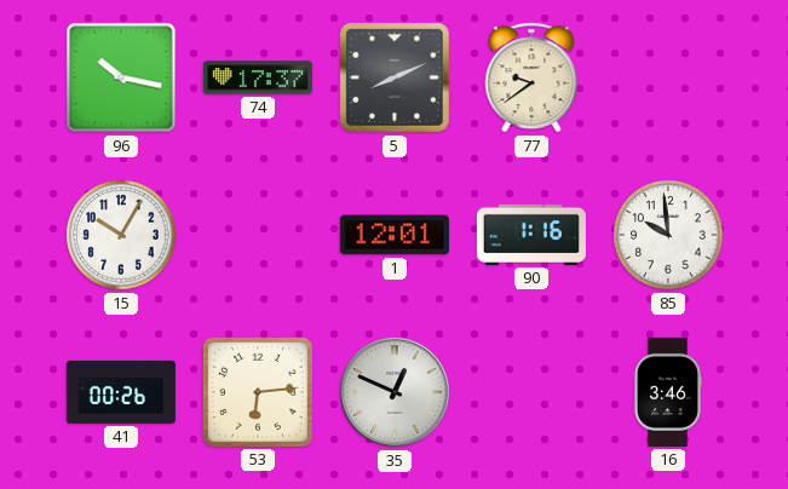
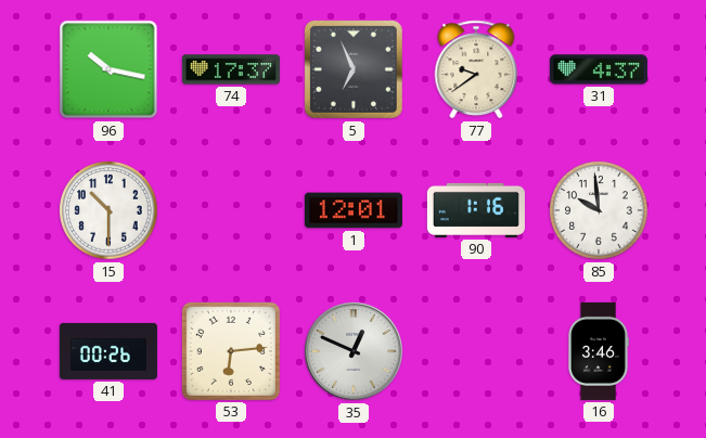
5: 8:11 -> 6:56 (354, 69)
31: none -> 4:37 (599, 69)
15: 10:05 -> 10:30 (108, 210)
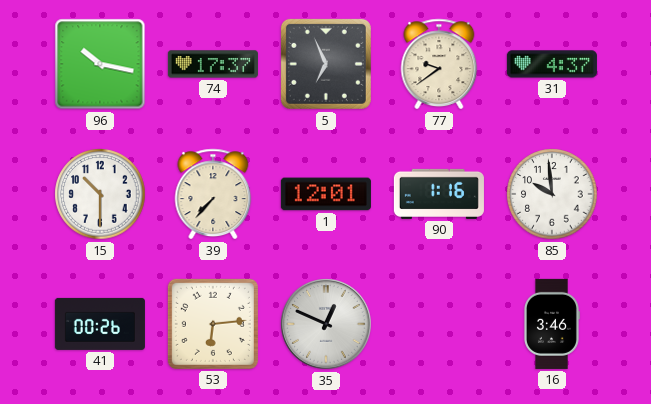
39: none -> 7:37 (213, 194)
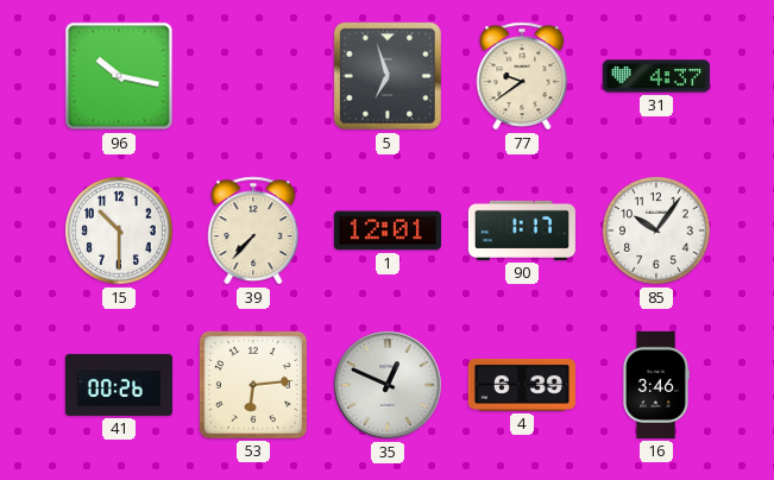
74: 17:37 -> none (213, 64)
5: 6:56 -> 6:57 (388, 76)
90: 1:16 -> 1:17 (522, 230)
85: 9:59 -> 10:06 (656, 230)
4: none -> 6:39 (522, 385)
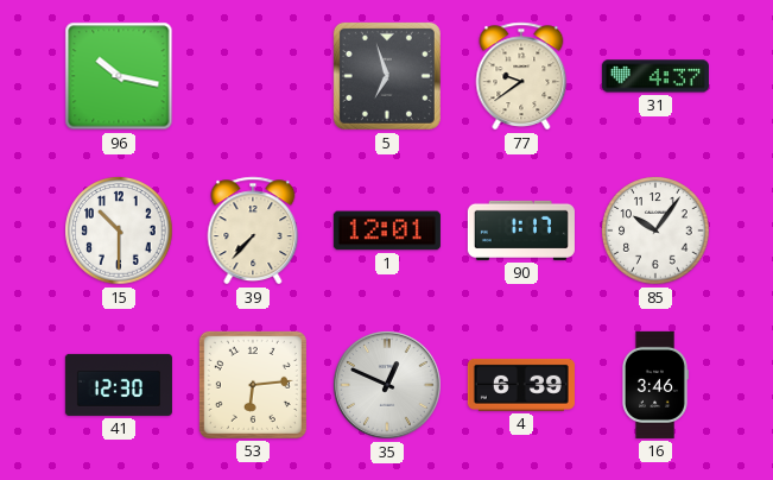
41: 00:26 -> 12:30 (119, 385)
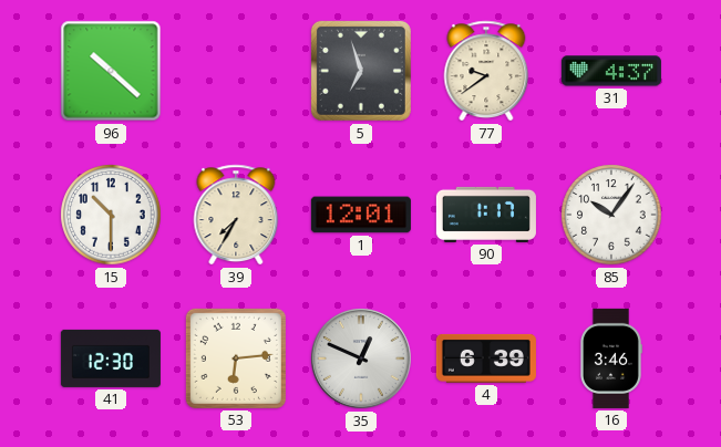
96: 10:17 -> 10:22 (111, 71)
39: 7:37 -> 7:35 (236, 215)
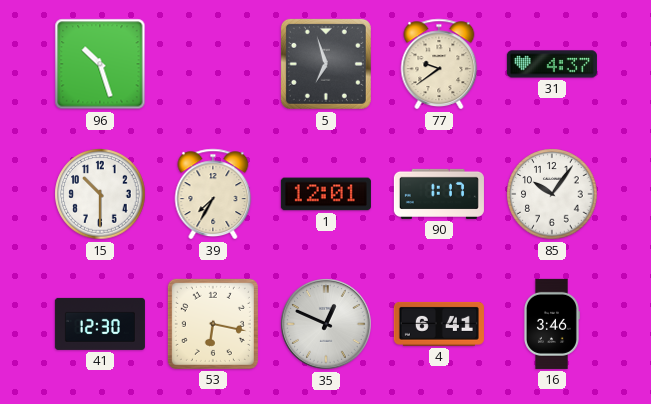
96: 10:22 -> 10:27 (100, 64)
53: 6:14 -> 6:17 (213, 324)
4: 6:39 -> 6:41 (439, 324)
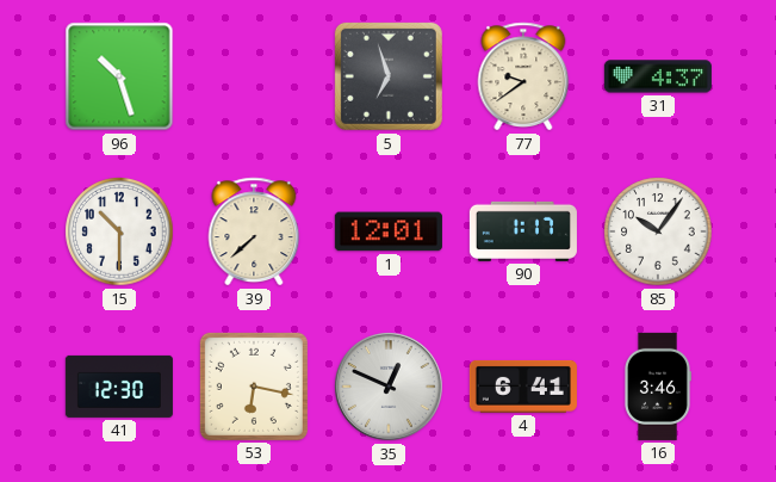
39: 7:35 -> 7:38 (254, 231)
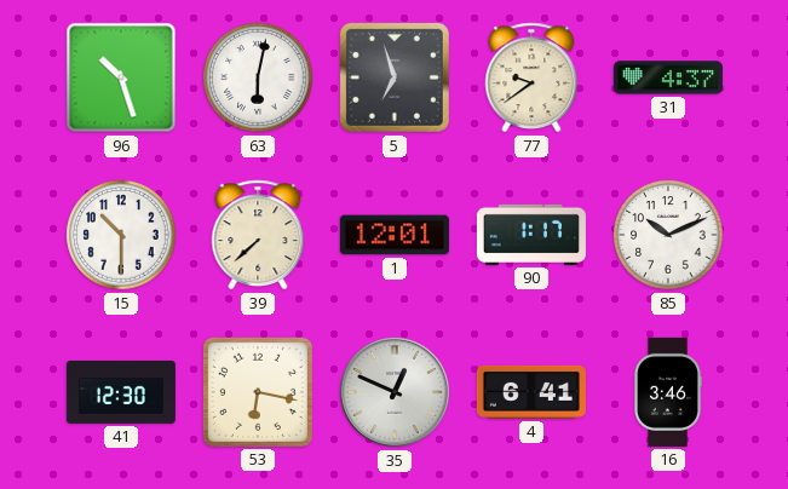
63: none -> 6:02 (258, 77)
85: 10:06 -> 10:11 (668, 235)
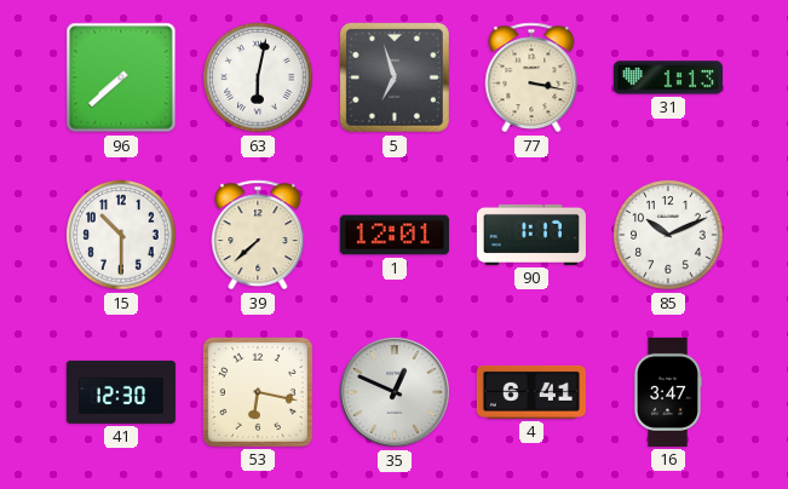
96: 10:27 -> 7:38 (121, 77)
77: 9:39 -> 3:17 (531, 77)
31: 4:37 -> 1:13 (668, 77)
16: 3:46 -> 3:47 (668, 392)
